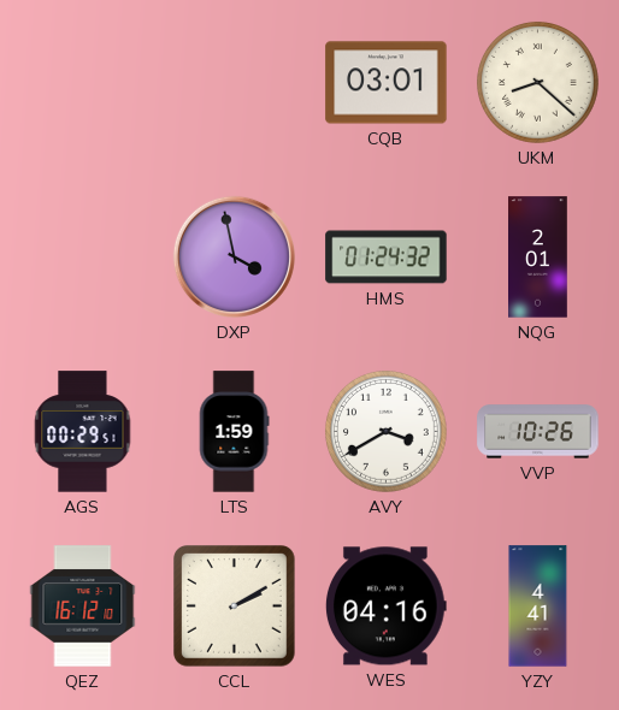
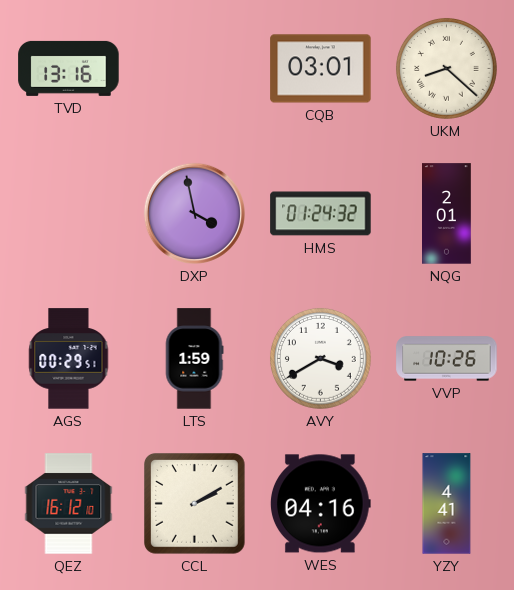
TVD: none -> 13:16 (69, 68)
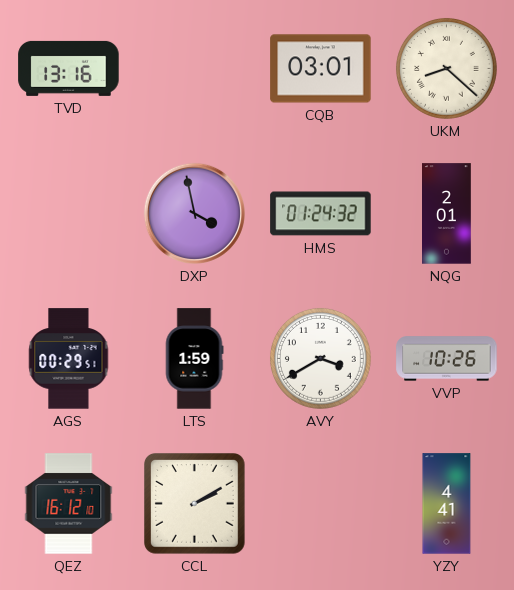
WES: 04:16 -> none (320, 504)
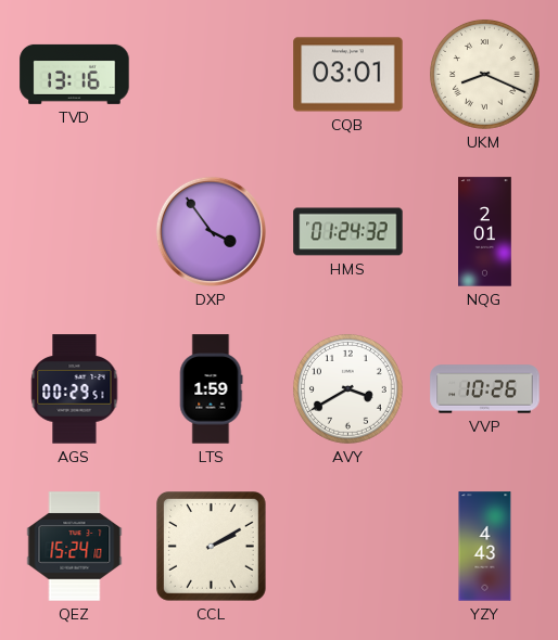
UKM: 8:22 -> 8:19 (485, 75)
DXP: 3:58 -> 3:54 (211, 231)
QEZ: 16:12 -> 15:24 (75, 547)
YZY: 4:41 -> 4:43 (485, 547)
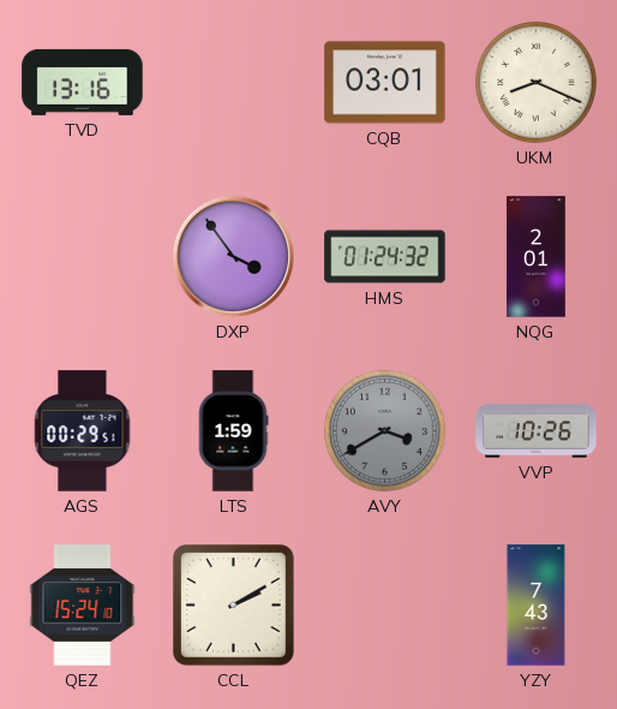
AVY dial: white -> grey (385, 431)
YZY: 4:43 -> 7:43 (537, 606)
